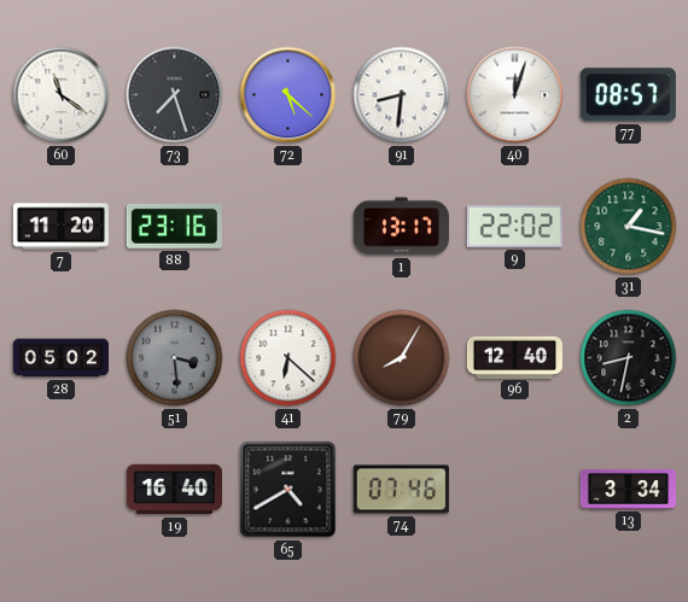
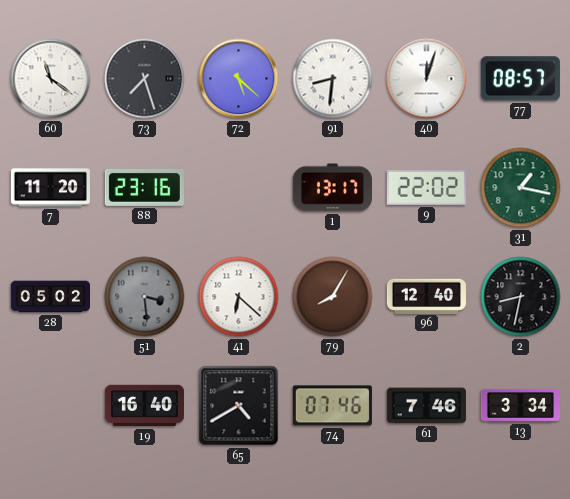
61: none -> 7:46 (426, 406)
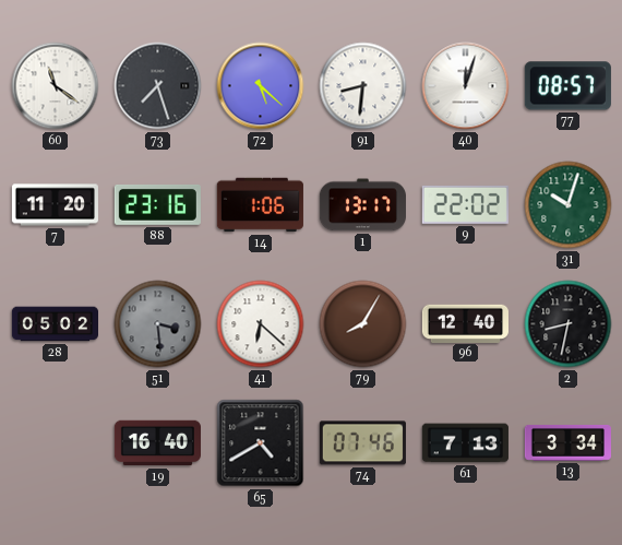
14: none -> 1:06 (260, 205)
31: 1:17 -> 10:03 (569, 205)
61: 7:46 -> 7:13 (465, 443)
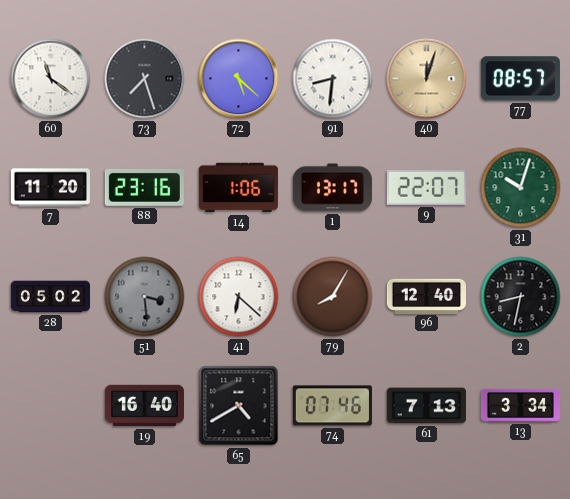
40 dial: white -> champagne (427, 79)
9: 22:02 -> 22:07 (426, 187)
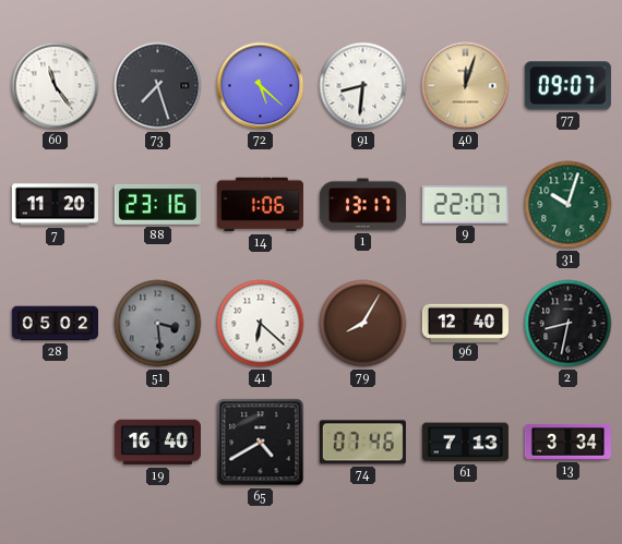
60: 11:21 -> 11:24 (56, 86)
77: 08:57 -> 09:07 (567, 86)
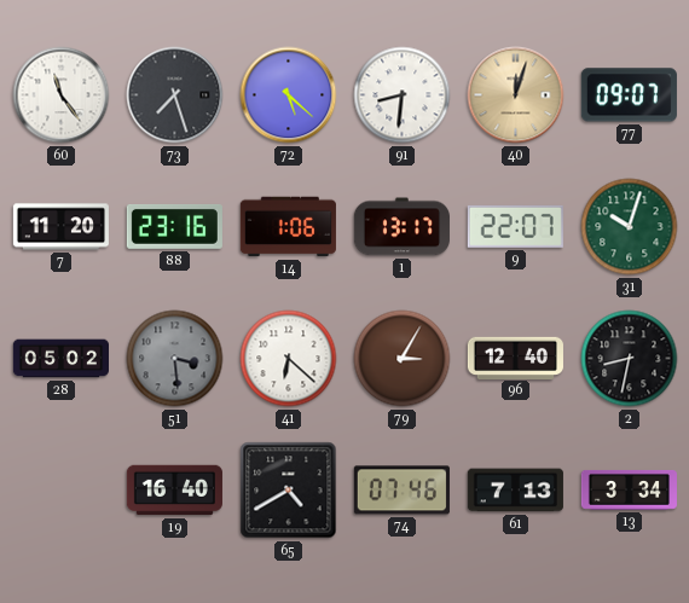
79: 8:05 -> 3:05 (403, 359)
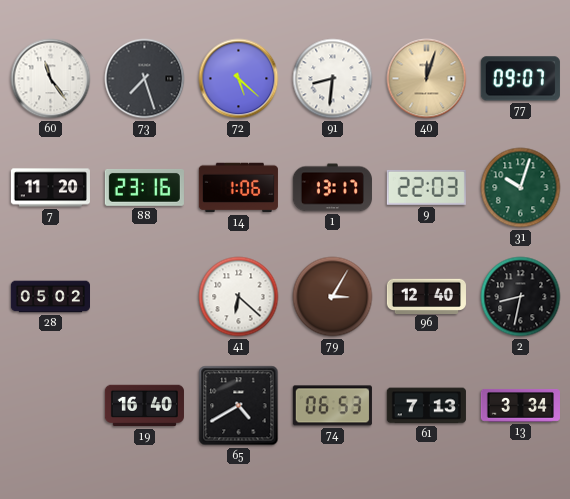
9: 22:07 -> 22:03 (426, 187)
51: 3:29 -> none (175, 359)
74: 07:46 -> 06:53 (332, 406)
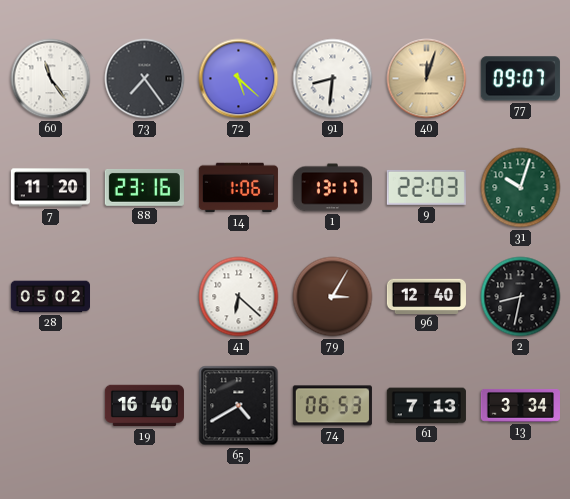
73: 7:27 -> 7:24 (145, 79)
